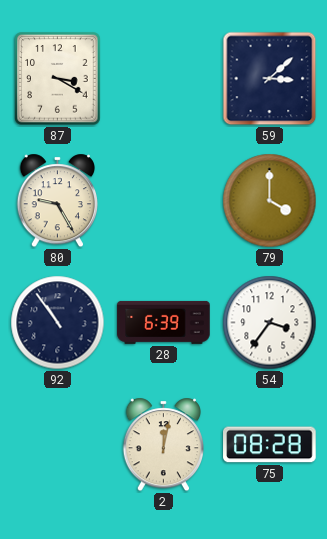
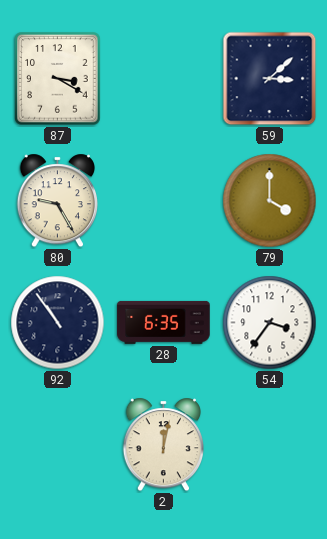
28: 6:39 -> 6:35 (164, 322)
75: 08:28 -> none (270, 445)
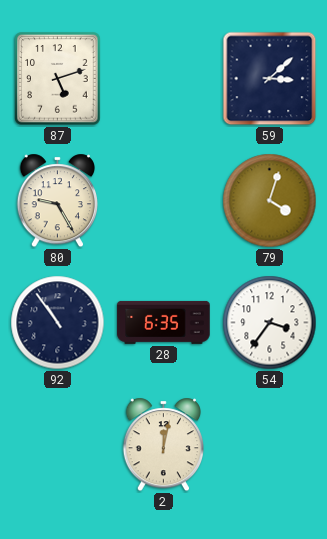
87: 3:20 -> 5:12 (58, 79)
79: 4:00 -> 4:03 (270, 201)
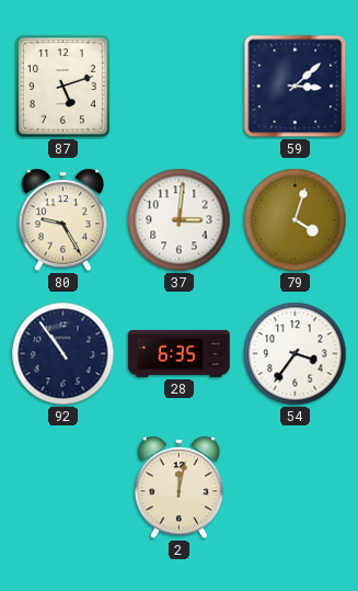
37: none -> 3:01 (180, 220)
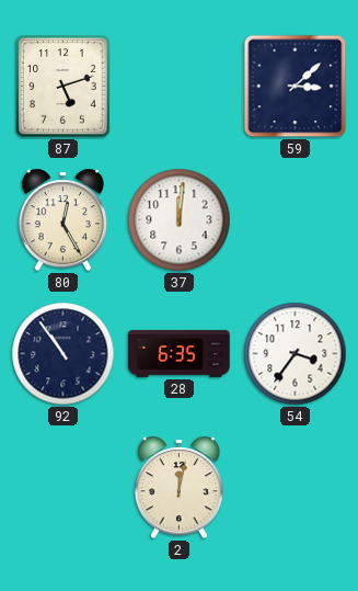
80: 9:25 -> 12:25 (62, 220)
37: 3:01 -> 12:01 (180, 220)
79: 4:03 -> none (296, 220)
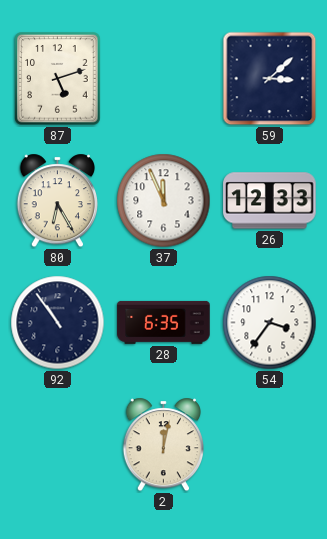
80: 12:25 -> 6:25 (57, 201)
37: 12:01 -> 11:56 (164, 201)
26: none -> 12:33 (270, 201)
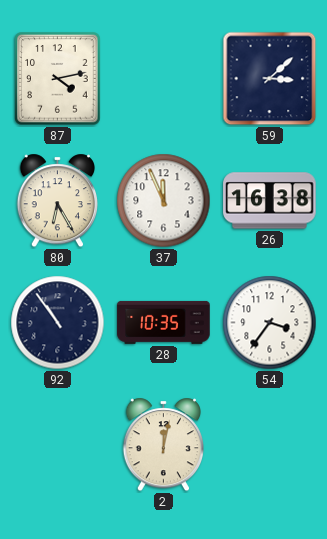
87: 5:12 -> 4:13 (58, 79)
26: 12:33 -> 16:38 (270, 201)
28: 6:35 -> 10:35 (164, 322)
